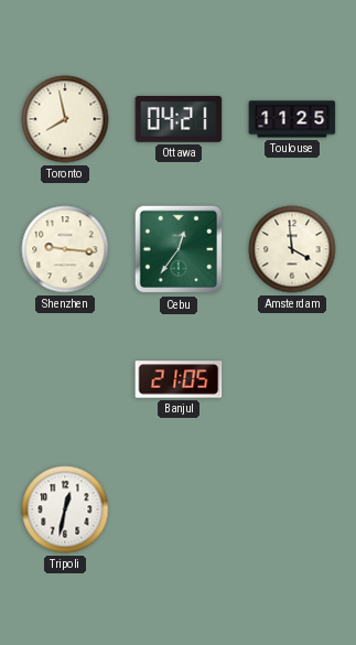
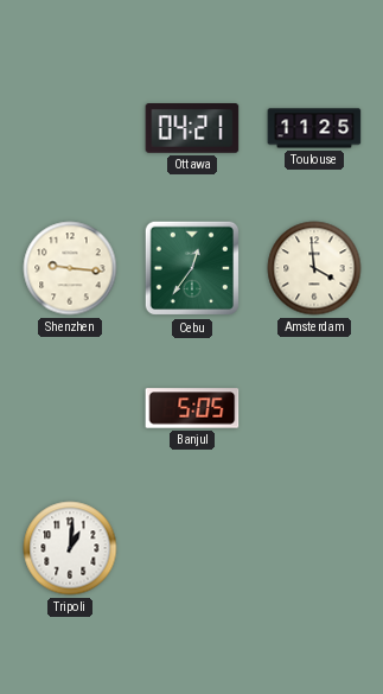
Toronto: 7:58 -> none (65, 119)
Banjul: 21:05 -> 5:05 (192, 408)
Tripoli: 12:32 -> 1:01 (70, 548)
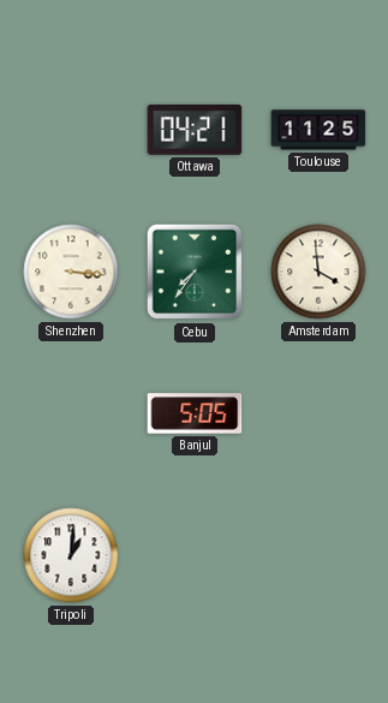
Shenzhen: 9:16 -> 3:16 (71, 272)
Cebu: 12:36 -> 7:36 (195, 272)
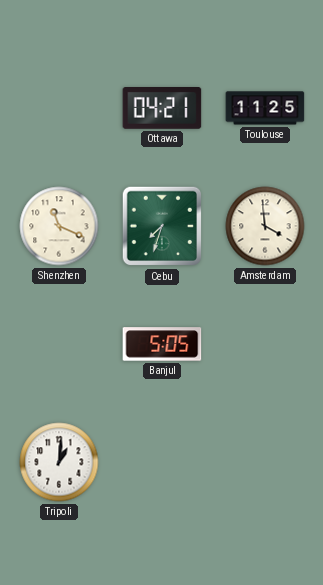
Shenzhen: 3:16 -> 11:19 (59, 226)
Cebu: 7:36 -> 7:33 (162, 226)
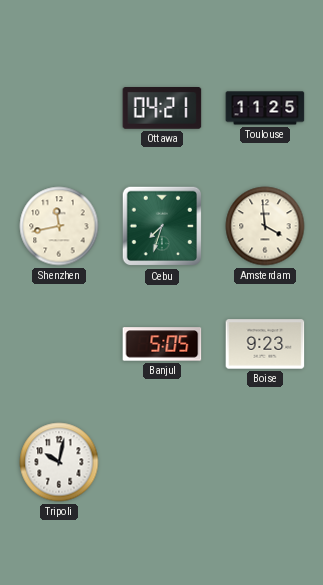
Shenzhen: 11:19 -> 11:43 (59, 226)
Boise: none -> 9:23 (265, 344)
Tripoli: 1:01 -> 10:02 (59, 462)
